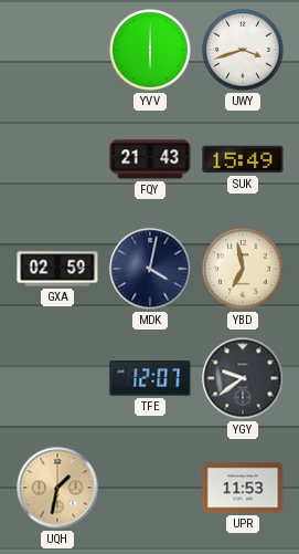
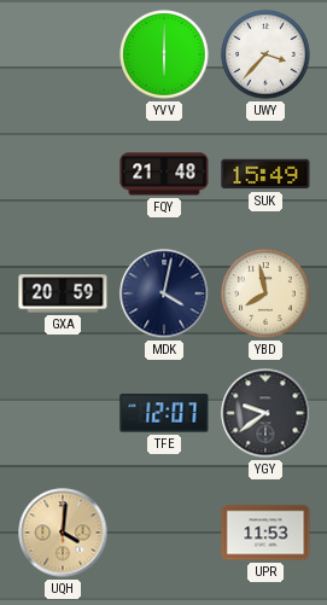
UWY: 3:42 -> 3:37 (265, 54)
FQY: 21:43 -> 21:48 (164, 174)
GXA: 02:59 -> 20:59 (63, 293)
YBD: 6:58 -> 7:58 (265, 293)
UQH: 1:32 -> 4:01 (63, 533)
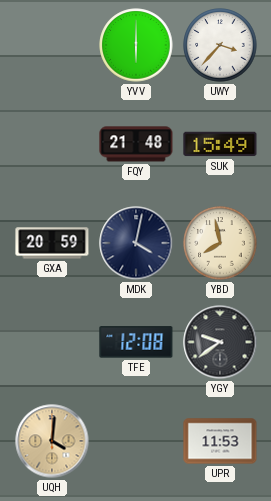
TFE: 12:07 -> 12:08 (136, 342)
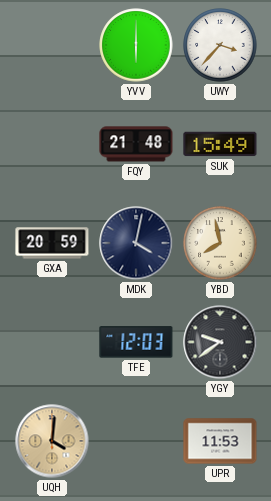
TFE: 12:08 -> 12:03 (136, 342)
